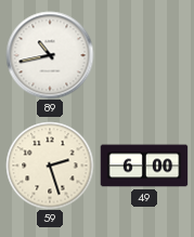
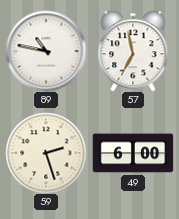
89: 10:43 -> 10:47 (46, 51)
57: none -> 6:58 (133, 51)
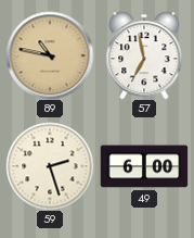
89 dial: white -> champagne (50, 55)
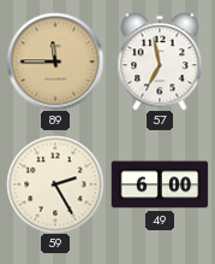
89: 10:47 -> 11:45 (55, 61)
59: 2:27 -> 2:25 (55, 184)
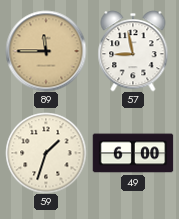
57: 6:58 -> 8:58 (133, 51)
59: 2:25 -> 1:33 (46, 153)
